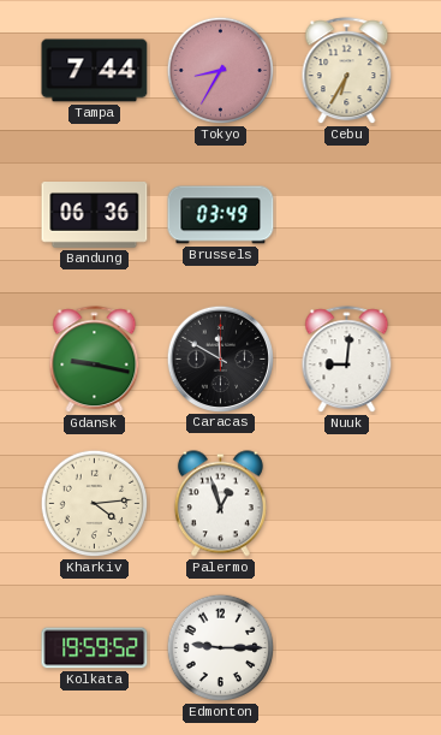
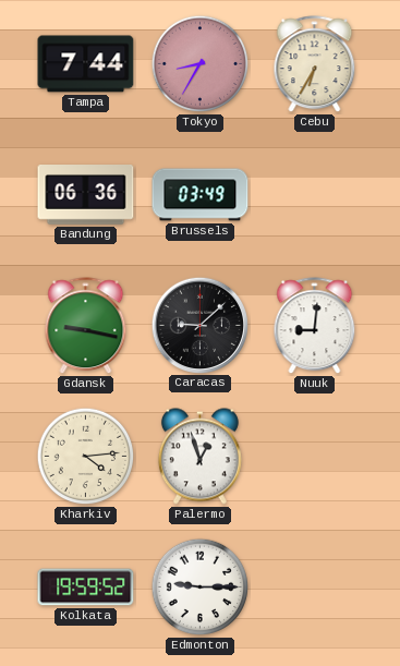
Caracas: 11:50 -> 9:08 (199, 325)
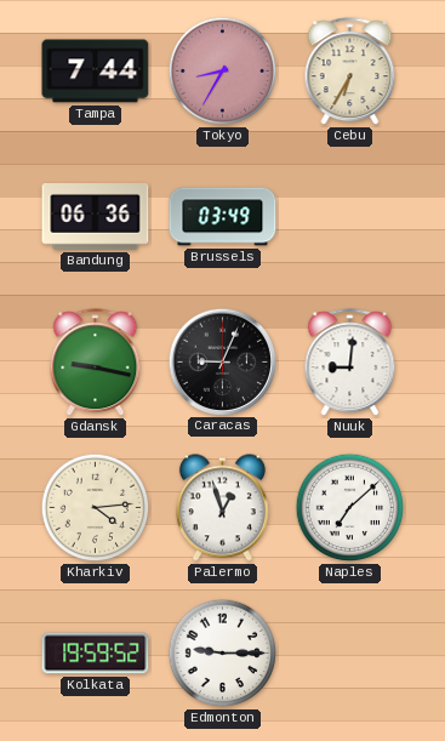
Caracas: 9:08 -> 9:04 (222, 361)
Naples: none -> 7:08 (350, 508)
